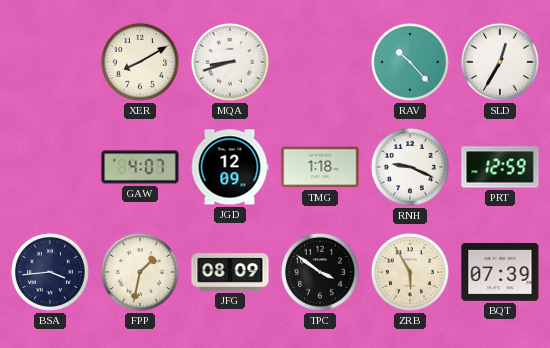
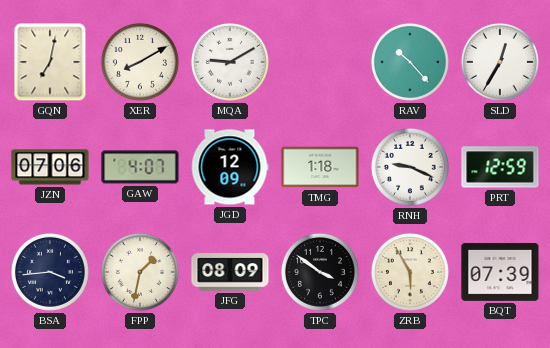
GQN: none -> 7:02 (50, 62)
MQA: 8:42 -> 9:10 (230, 62)
JZN: none -> 07:06 (50, 167)
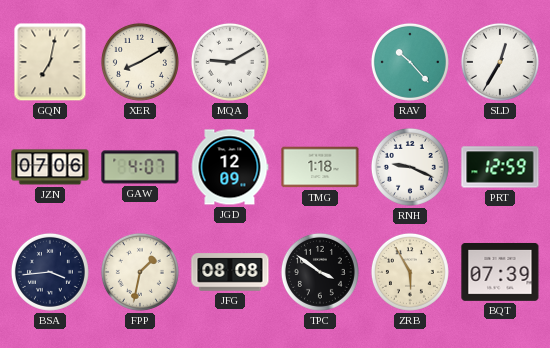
JFG: 08:09 -> 08:08 (230, 272)
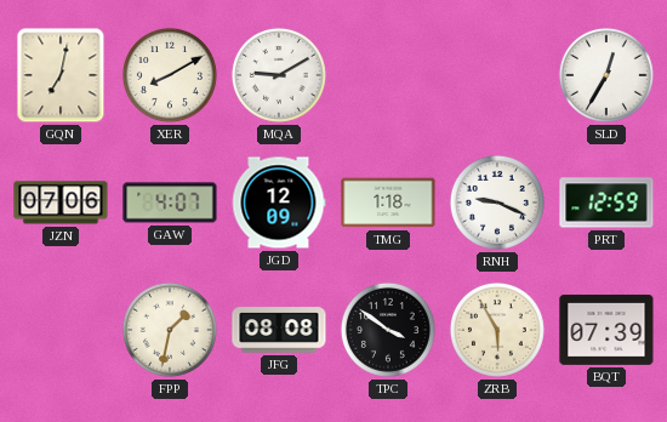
RAV: 10:23 -> none (410, 62)
BSA: 3:44 -> none (50, 272)
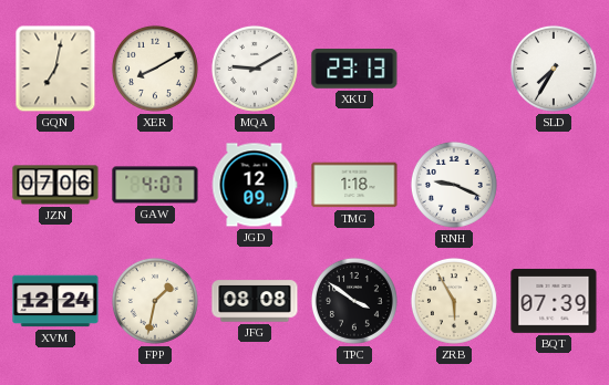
XKU: none -> 23:13 (354, 70)
SLD: 12:35 -> 7:35 (554, 69)
PRT: 12:59 -> none (606, 203)
XVM: none -> 12:24 (55, 301)
